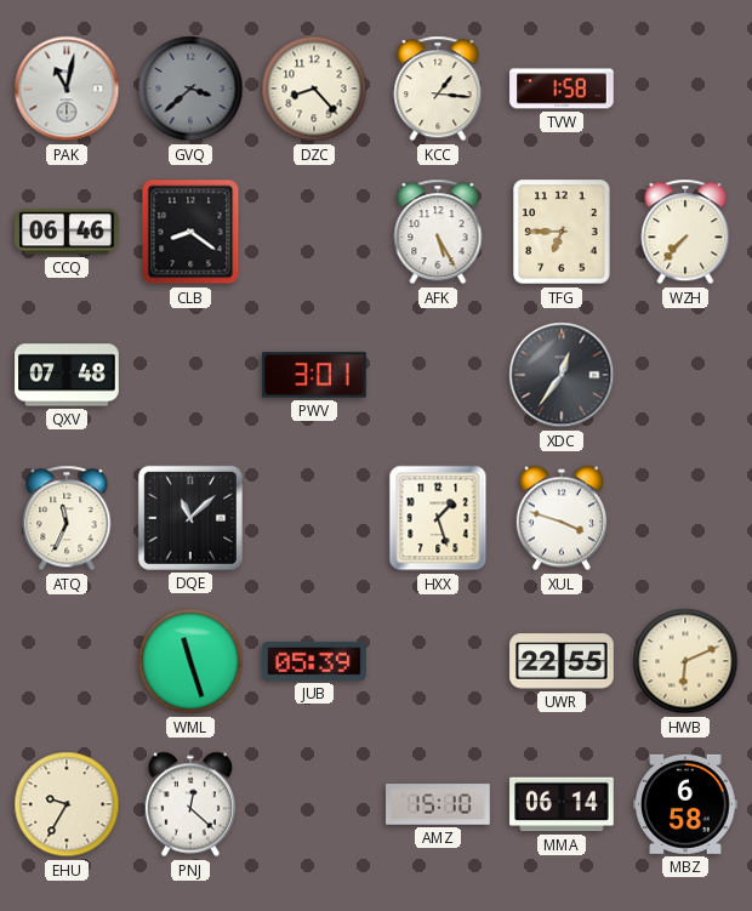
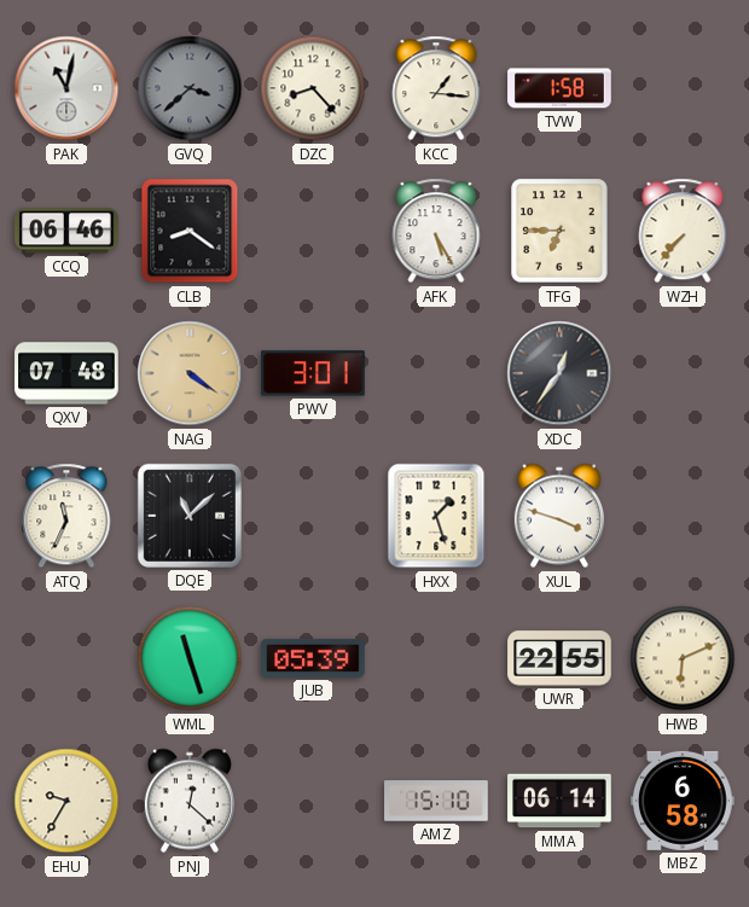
NAG: none -> 4:21 (190, 373)
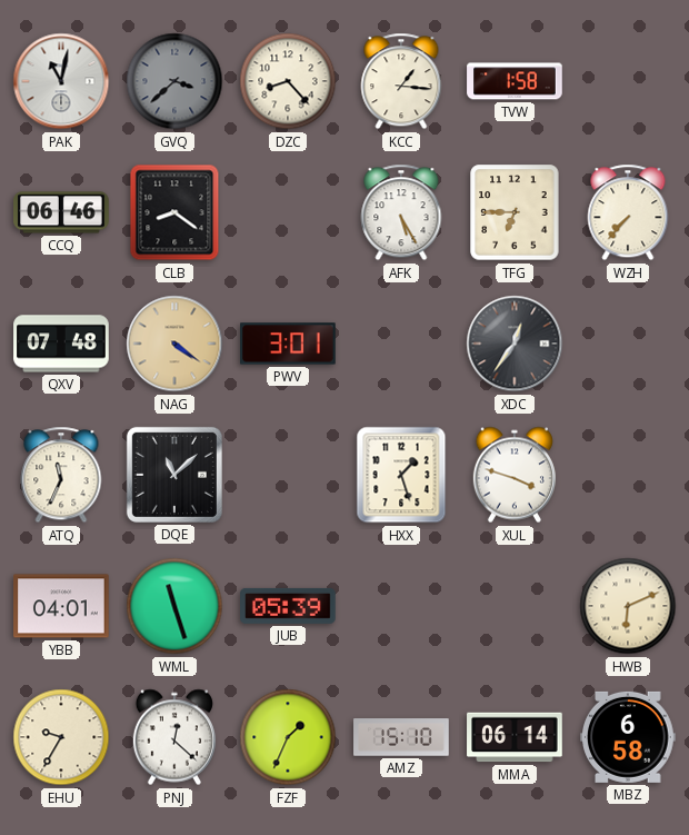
YBB: none -> 04:01 (61, 606)
UWR: 22:55 -> none (559, 658)
FZF: none -> 1:34 (288, 737)
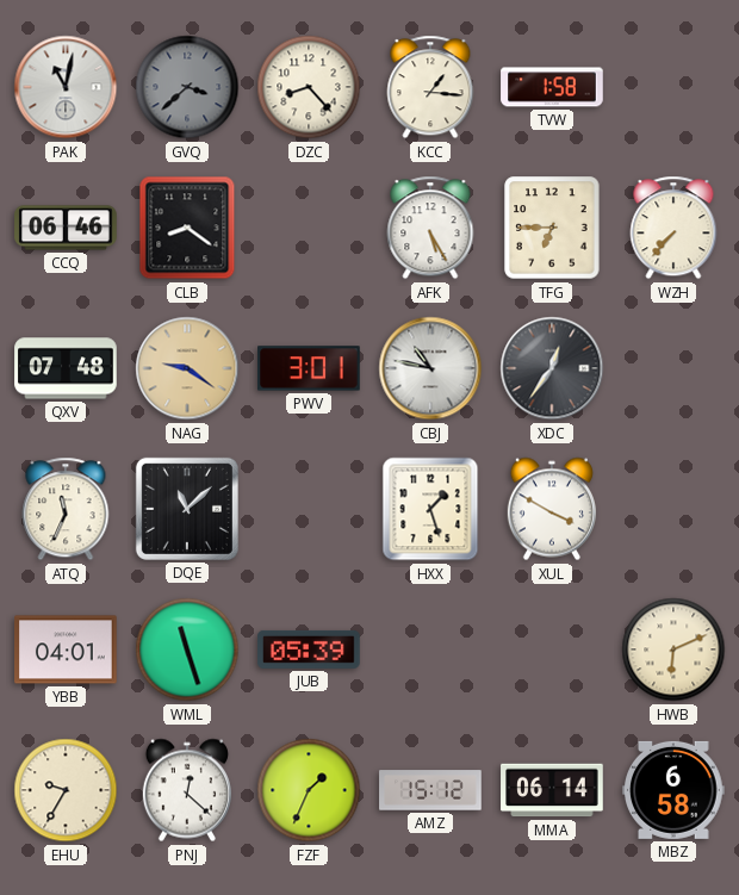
NAG: 4:21 -> 9:21 (187, 368)
CBJ: none -> 10:47 (430, 368)
XUL: 3:48 -> 3:50 (552, 509)
AMZ: 15:10 -> 15:12 (430, 790)
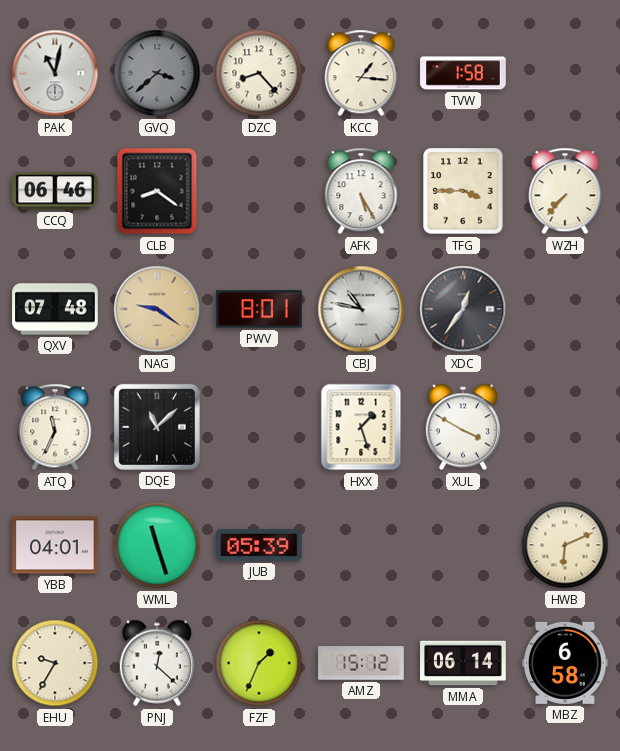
TFG: 6:45 -> 3:45 (463, 191)
PWV: 3:01 -> 8:01 (259, 309)
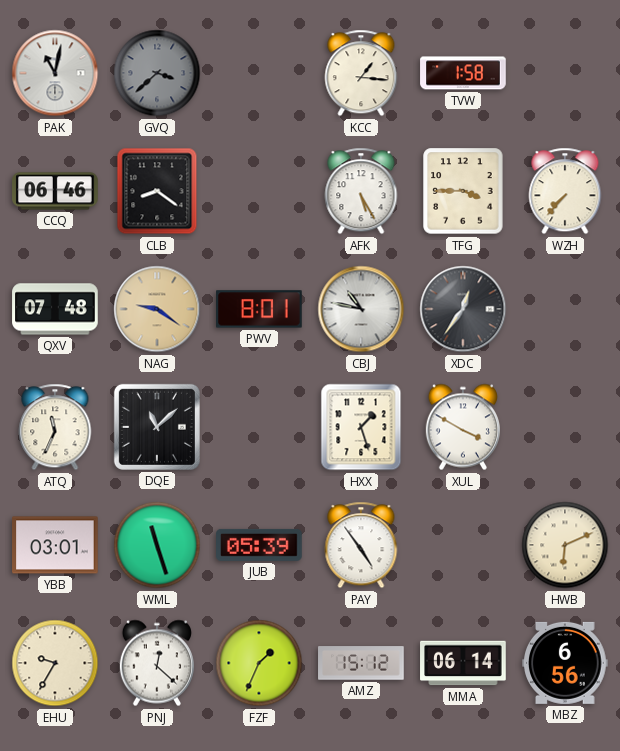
DZC: 8:23 -> none (259, 73)
YBB: 04:01 -> 03:01 (55, 545)
PAY: none -> 4:54 (361, 545)
MBZ: 6:58 -> 6:56 (565, 663)
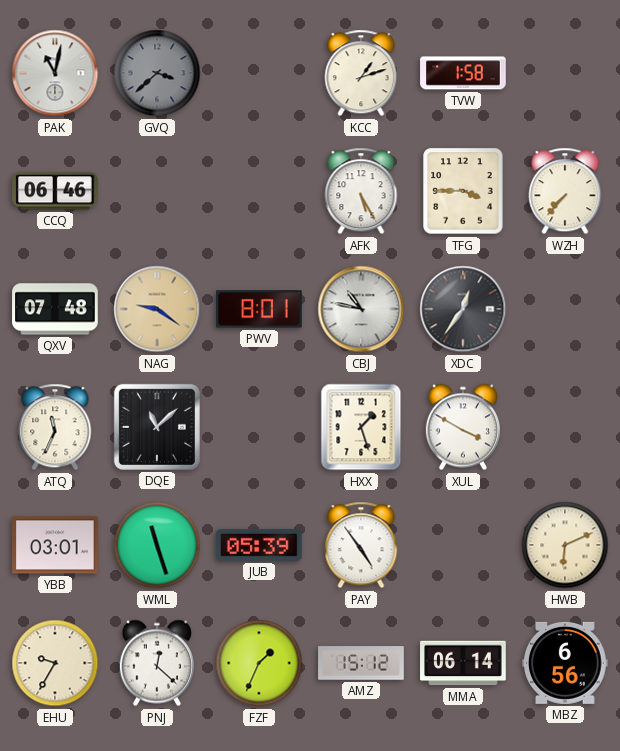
KCC: 1:16 -> 1:12 (361, 73)
CLB: 8:21 -> none (157, 191)
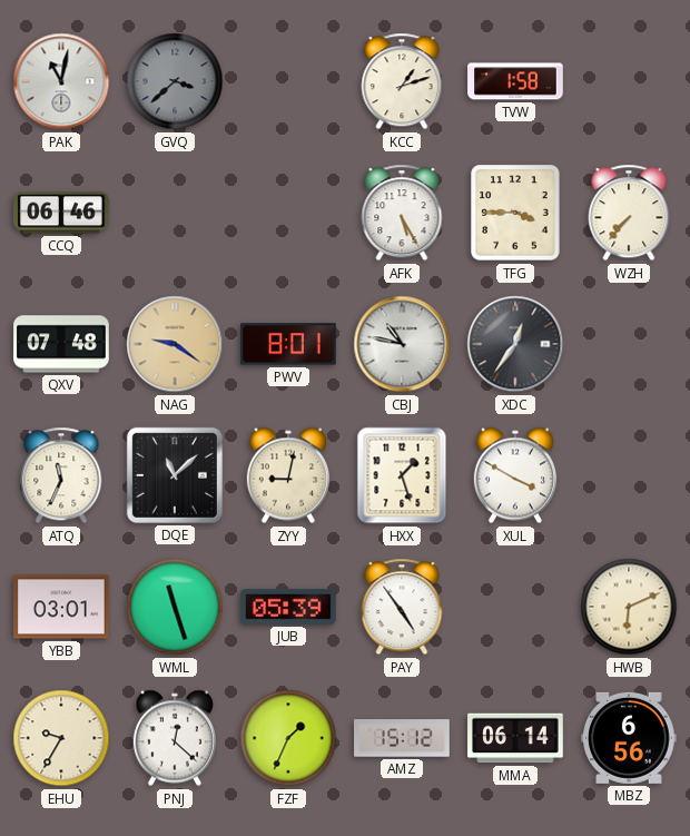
ZYY: none -> 9:02 (288, 475)
